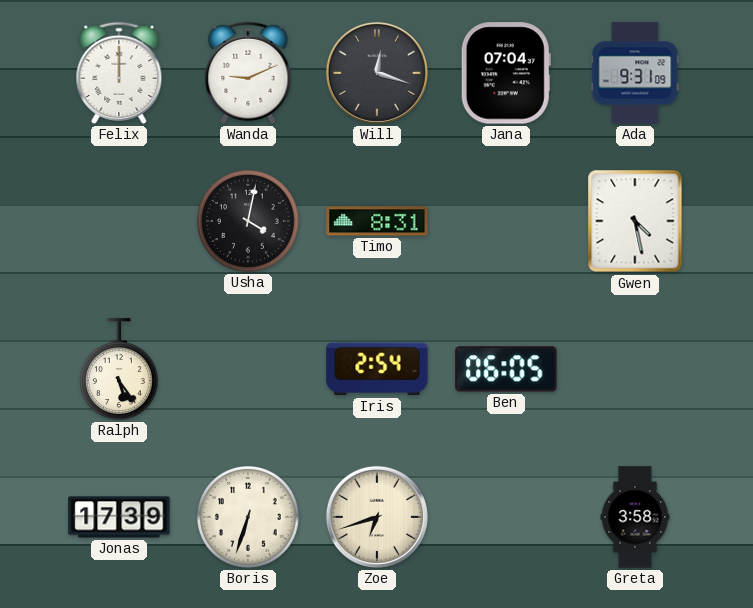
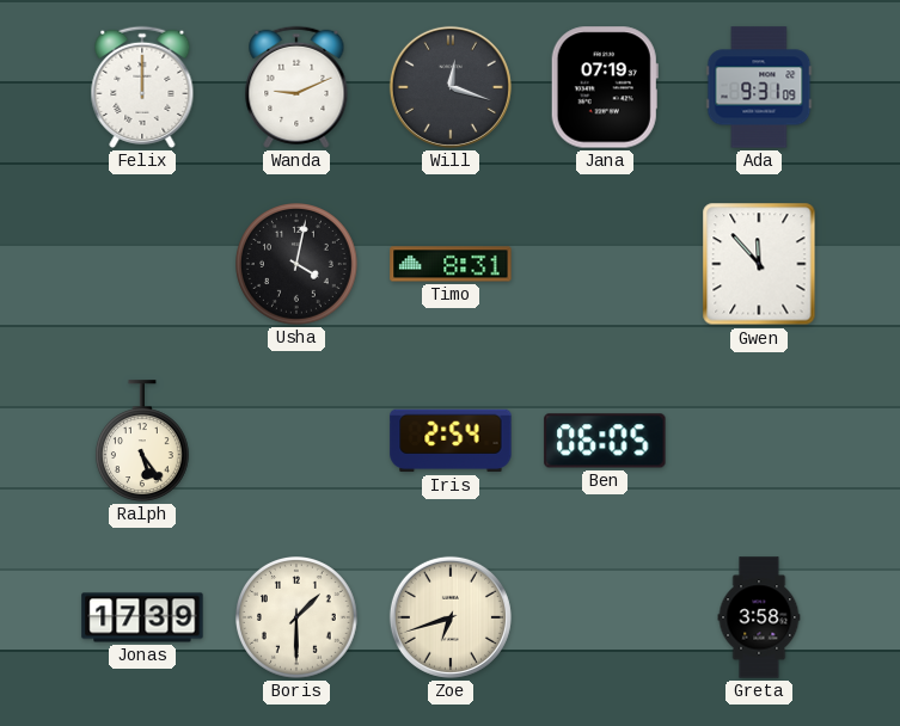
Jana: 07:04 -> 07:19 (605, 87)
Gwen: 4:28 -> 11:53 (759, 264)
Boris: 6:33 -> 1:30 (298, 619)
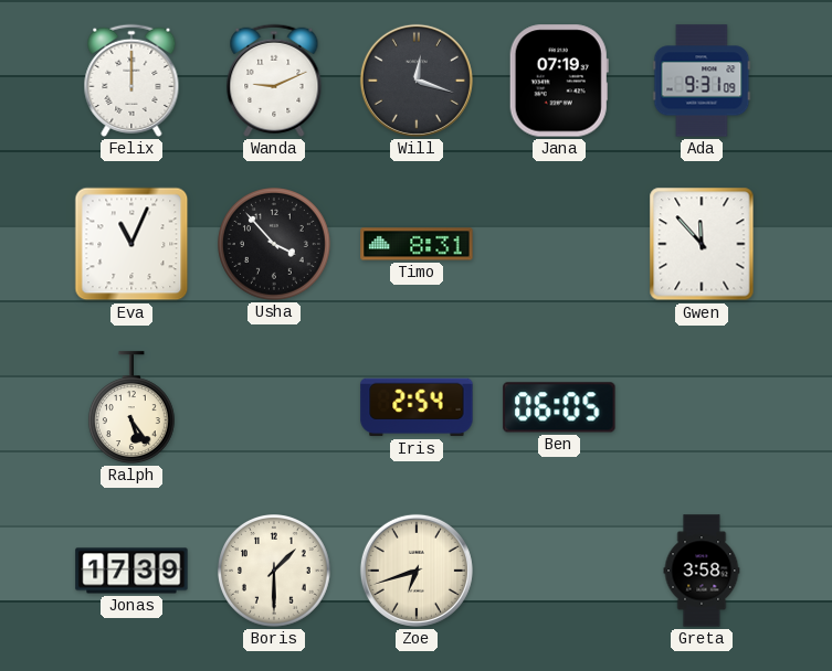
Eva: none -> 11:04 (131, 244)
Usha: 4:02 -> 3:53 (275, 245)
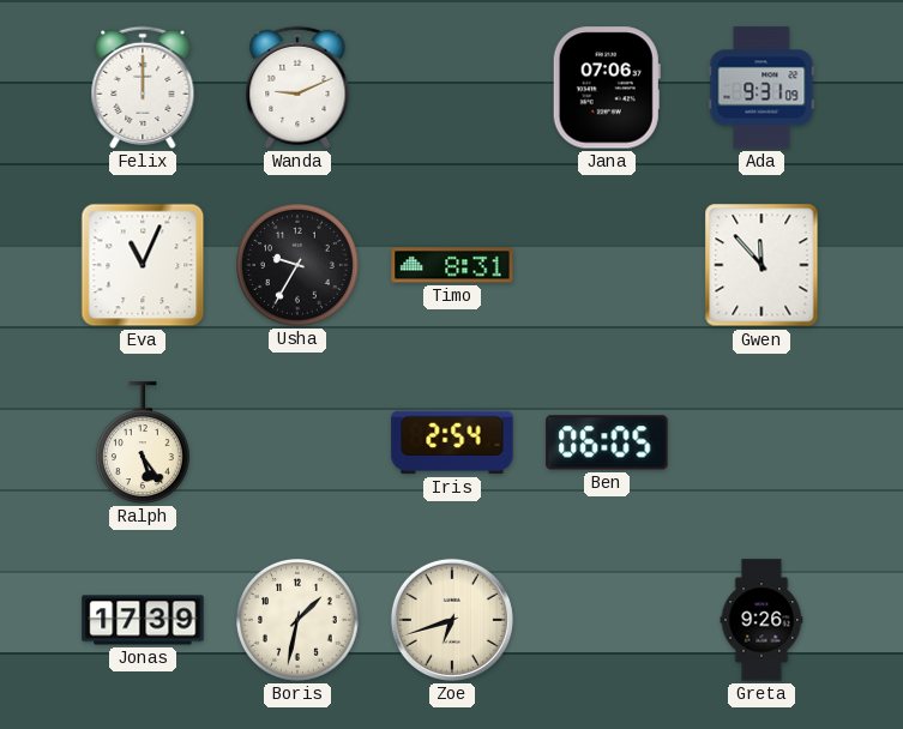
Will: 12:18 -> none (417, 81)
Jana: 07:19 -> 07:06 (607, 88)
Usha: 3:53 -> 9:35 (299, 266)
Boris: 1:30 -> 1:32 (299, 621)
Greta: 3:58 -> 9:26 (761, 620)
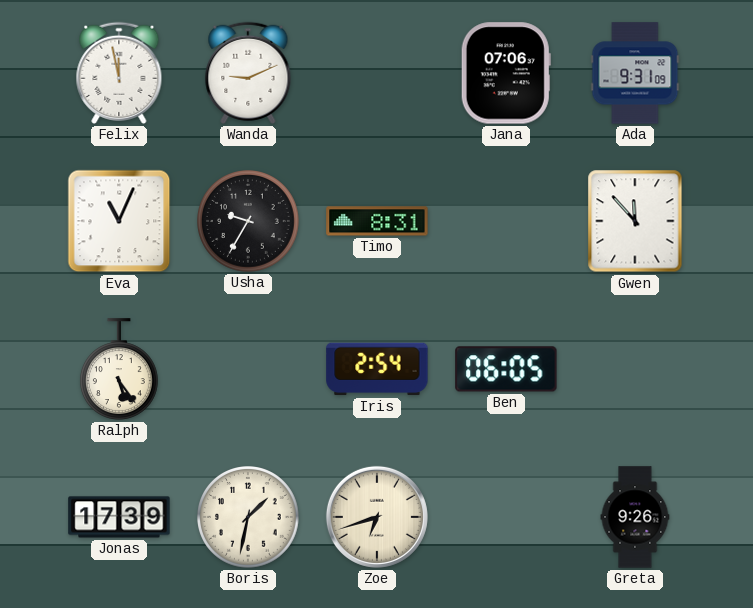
Felix: 12:00 -> 11:58 (119, 73)
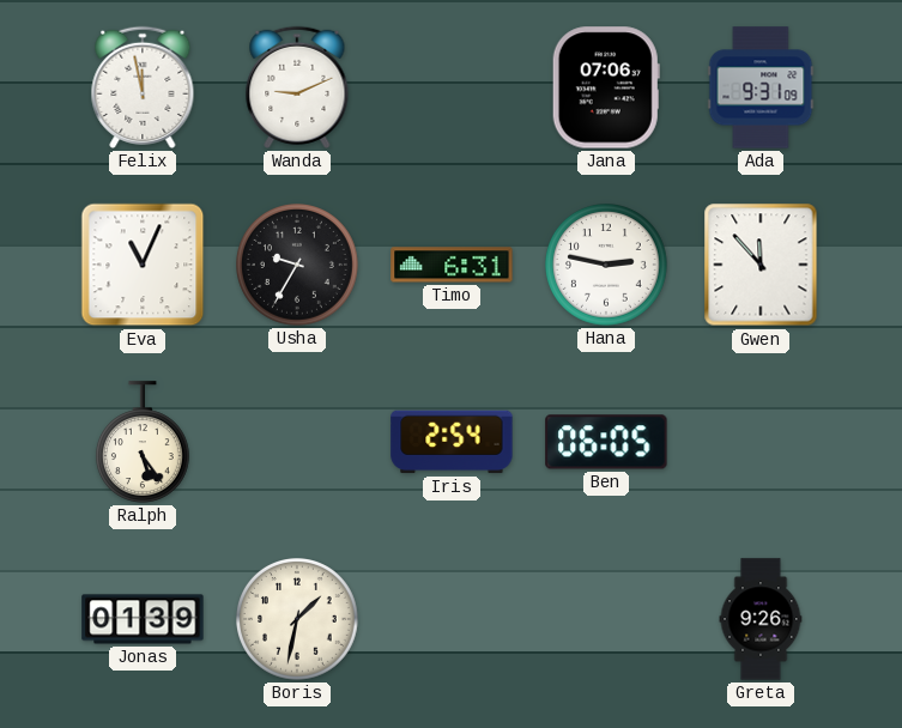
Timo: 8:31 -> 6:31 (452, 265)
Hana: none -> 2:47 (607, 266)
Jonas: 17:39 -> 01:39 (143, 619)
Zoe: 6:42 -> none (377, 517)
